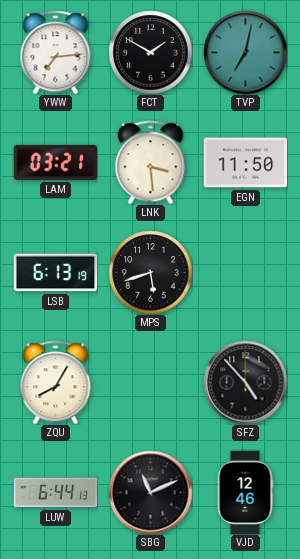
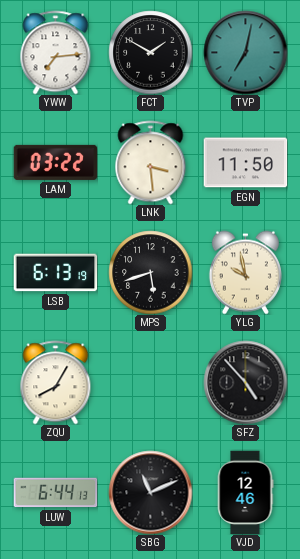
LAM: 03:21 -> 03:22 (55, 162)
YLG: none -> 9:58 (245, 272)
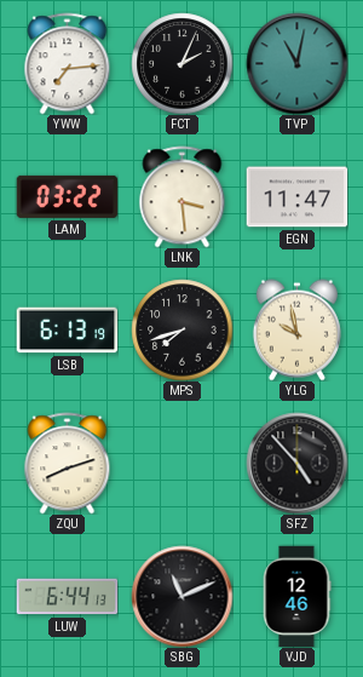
FCT: 1:50 -> 2:04 (181, 63)
TVP: 7:02 -> 11:02 (296, 63)
EGN: 11:50 -> 11:47 (296, 197)
MPS: 5:42 -> 7:42 (181, 329)
ZQU: 8:05 -> 8:12 (68, 463)
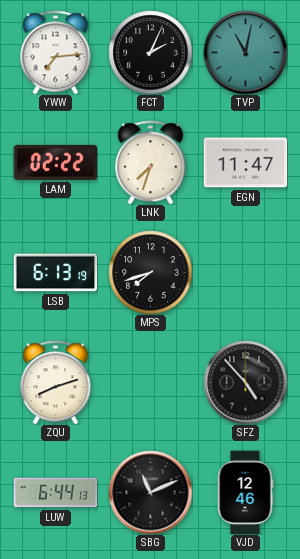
LAM: 03:22 -> 02:22 (55, 162)
LNK: 3:29 -> 7:33 (151, 162)
YLG: 9:58 -> none (296, 329)
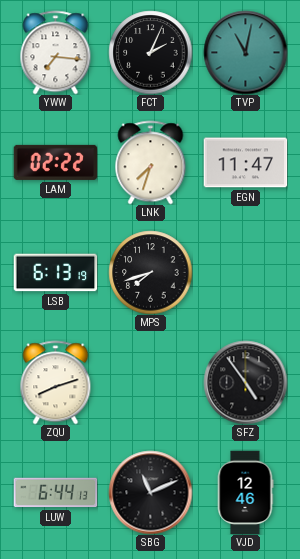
YWW: 7:14 -> 7:16 (56, 52)
SFZ: 4:53 -> 4:54 (245, 382)
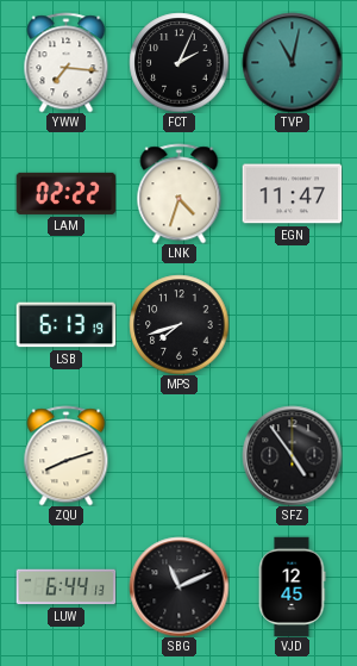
LNK: 7:33 -> 4:33 (180, 193)
VJD: 12:46 -> 12:45 (292, 586)
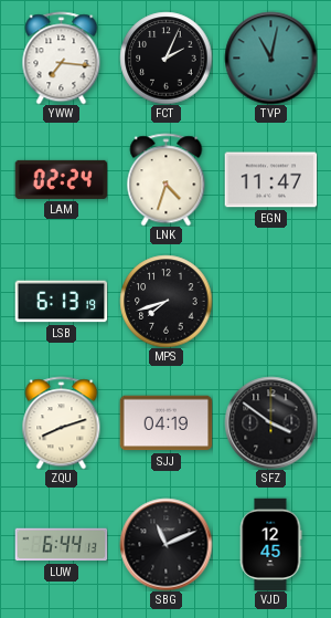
LAM: 02:22 -> 02:24 (61, 179)
SJJ: none -> 04:19 (165, 423)
SFZ: 4:54 -> 3:51 (270, 422)
